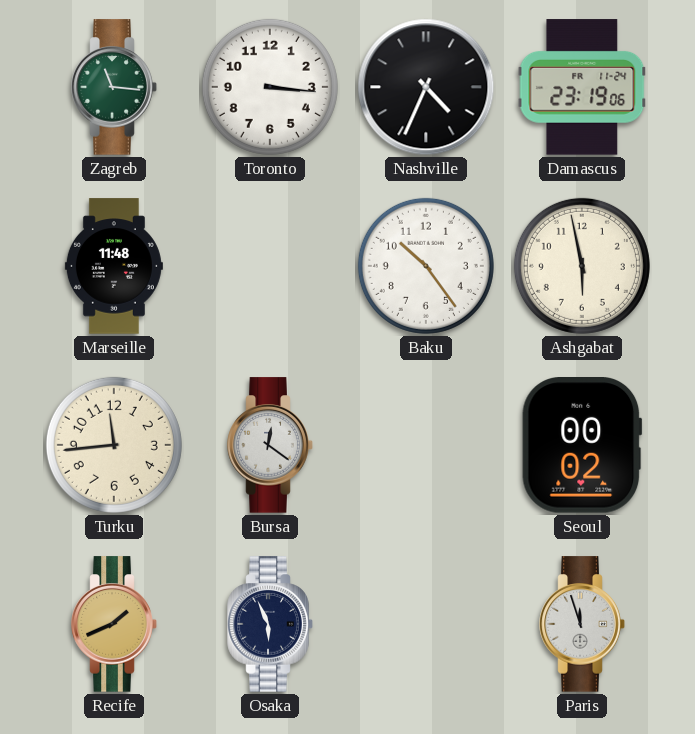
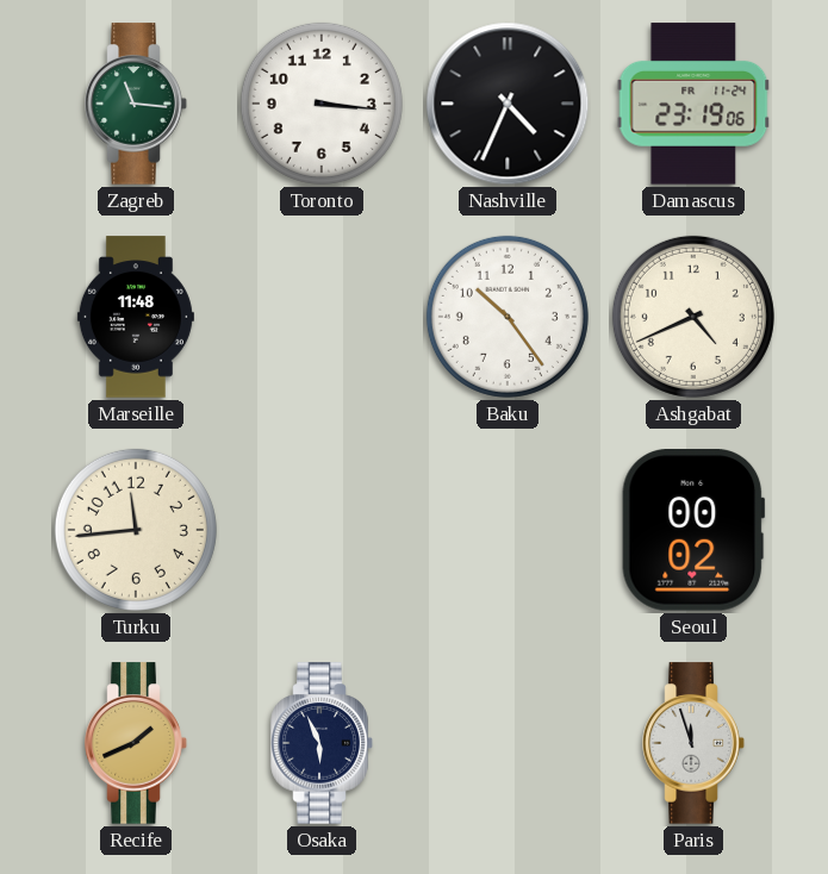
Ashgabat: 5:58 -> 4:41 (693, 317)
Bursa: 12:21 -> none (270, 445)
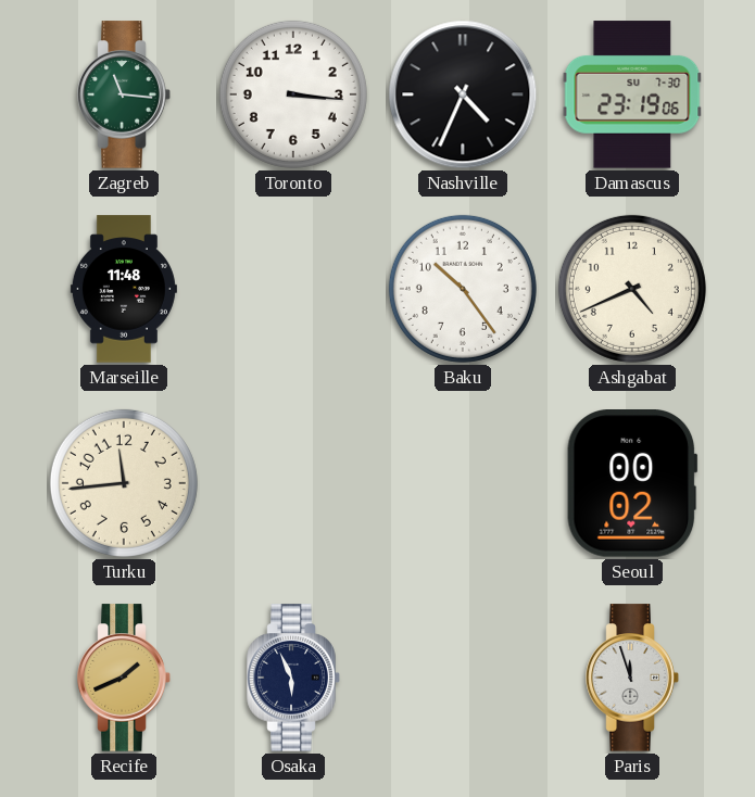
Damascus date: FR 11-24 -> SU 7-30 (632, 94)
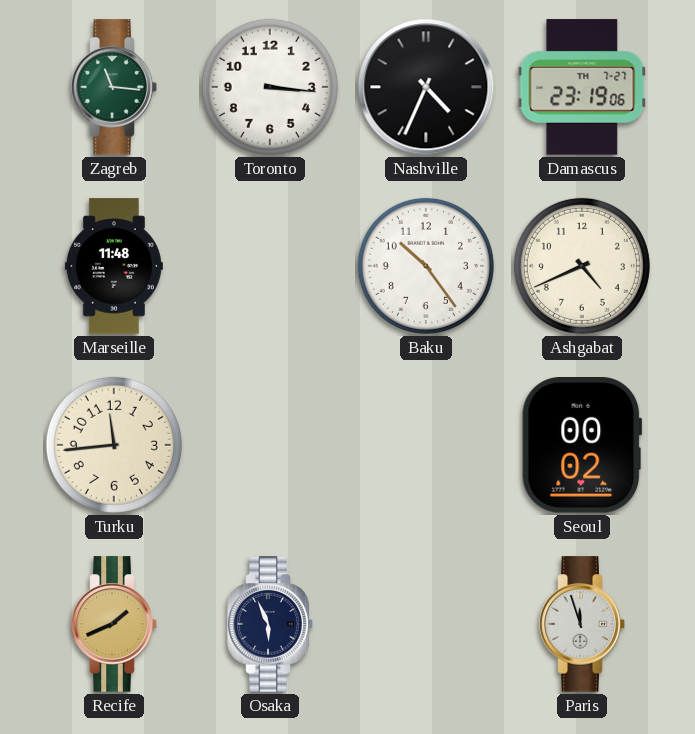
Damascus date: SU 7-30 -> TH 7-27 (582, 87)
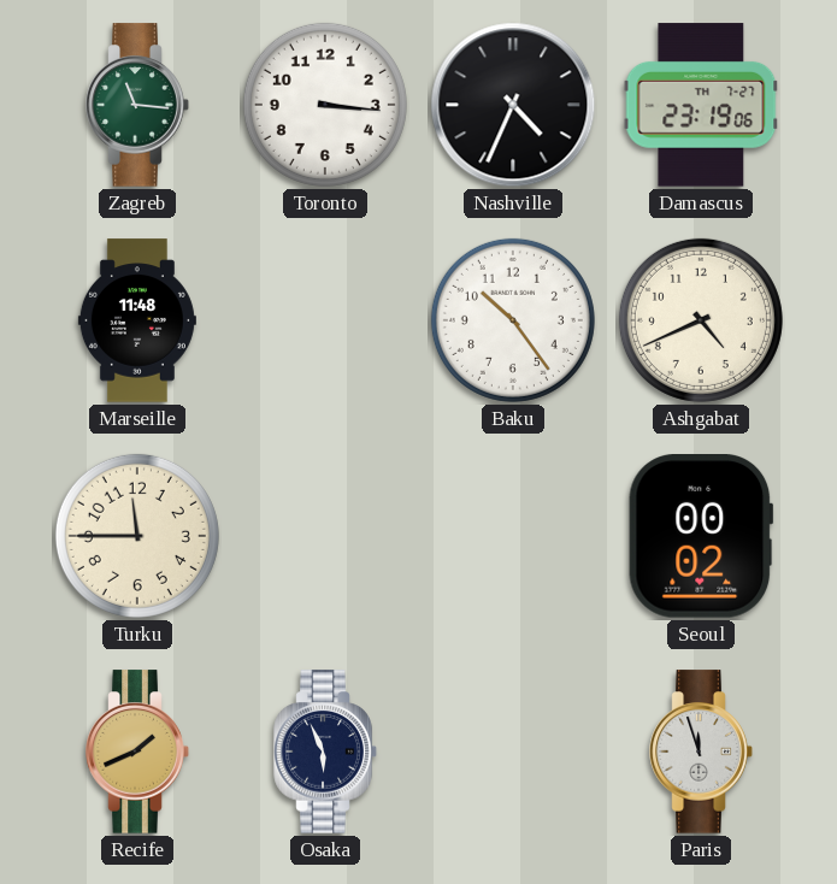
Turku: 11:44 -> 11:45 (137, 536)
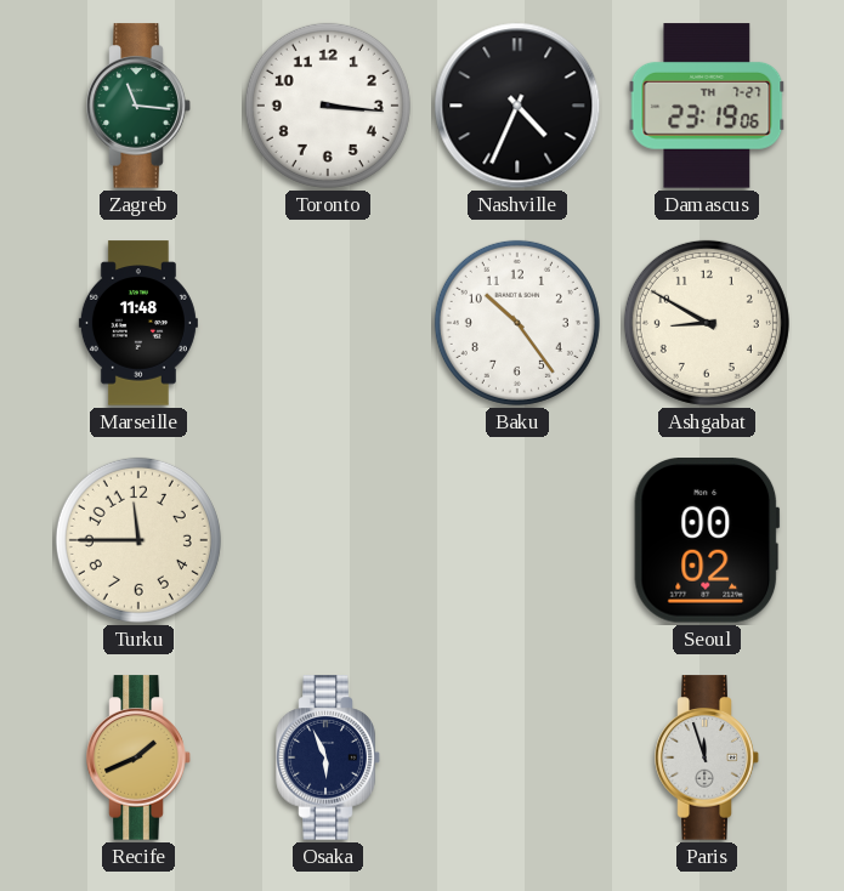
Ashgabat: 4:41 -> 8:50 (707, 323)
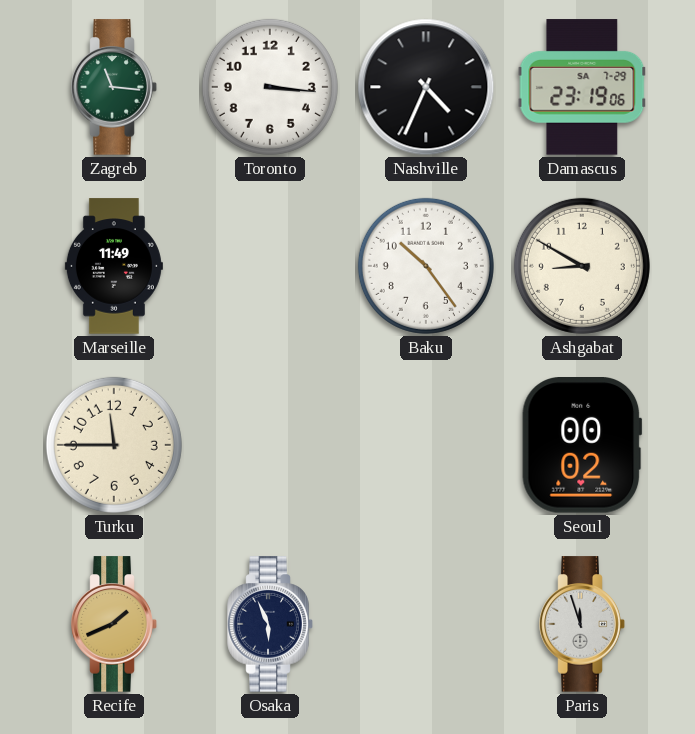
Damascus date: TH 7-27 -> SA 7-29 (582, 87)
Marseille: 11:48 -> 11:49 (114, 266)
